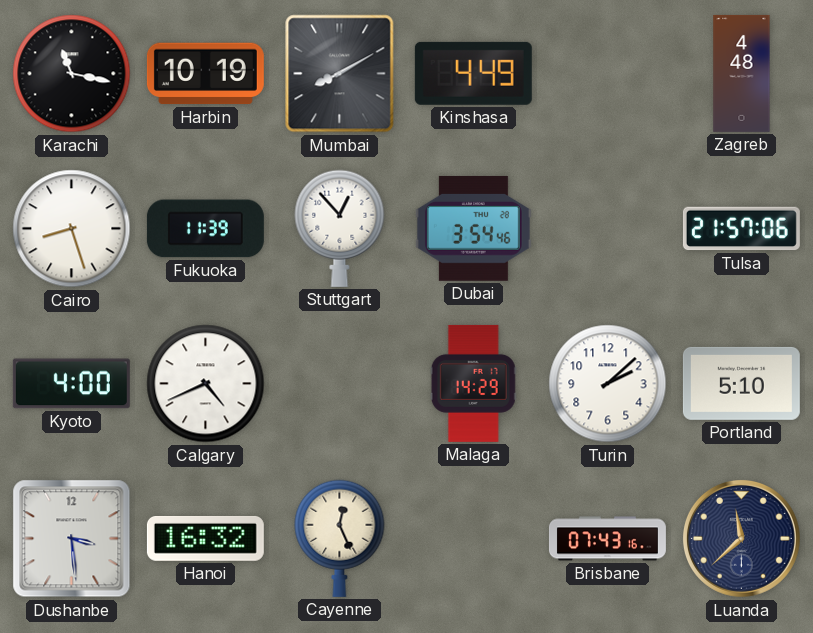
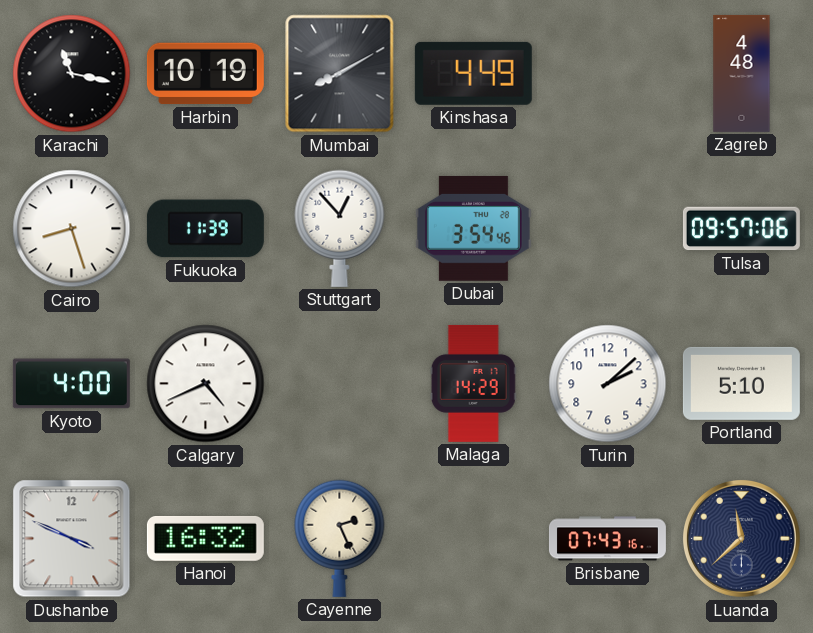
Tulsa: 21:57 -> 09:57 (741, 229)
Dushanbe: 3:29 -> 3:49 (72, 539)
Cayenne: 12:26 -> 2:26 (340, 538)
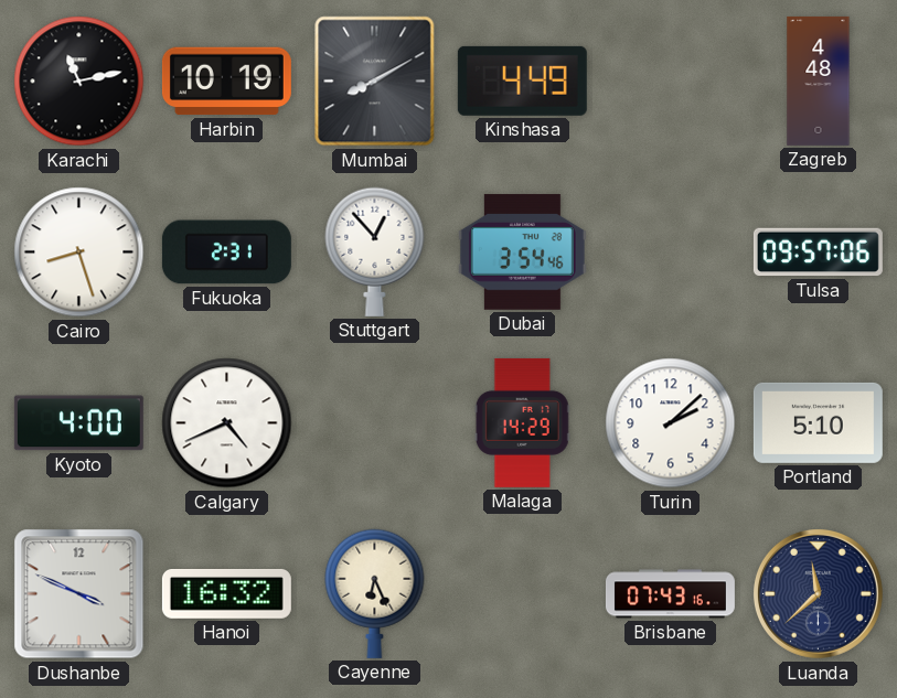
Karachi: 11:17 -> 11:13 (79, 82)
Fukuoka: 11:39 -> 2:31 (226, 253)
Cayenne: 2:26 -> 6:26 (375, 593)
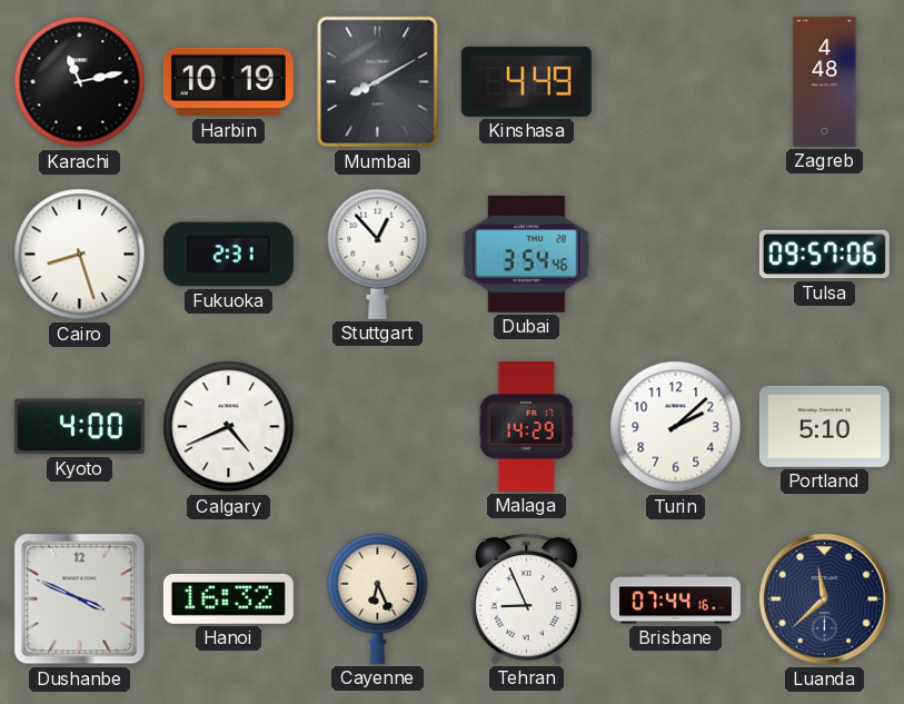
Tehran: none -> 8:56 (526, 599)
Brisbane: 07:43 -> 07:44 (675, 599)
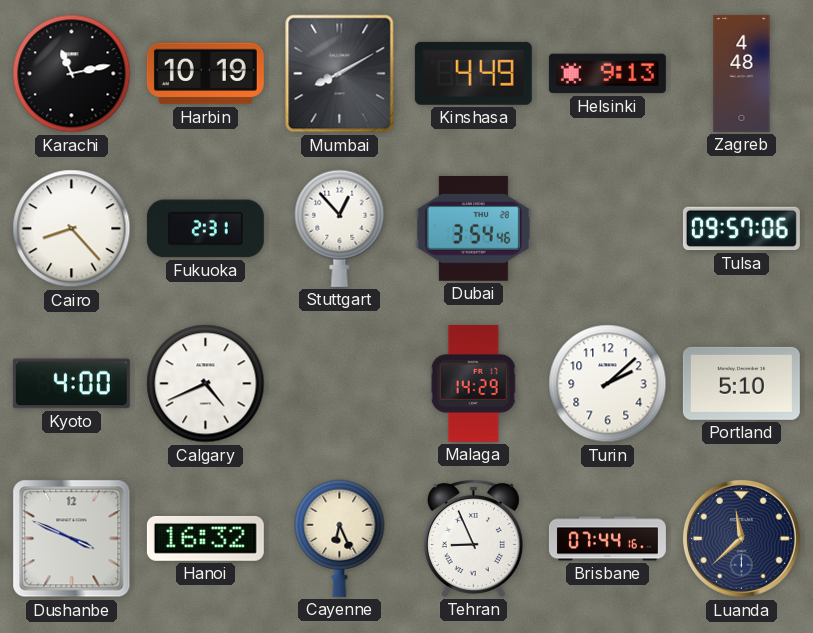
Helsinki: none -> 9:13 (607, 74)
Cairo: 8:27 -> 8:23 (72, 229)
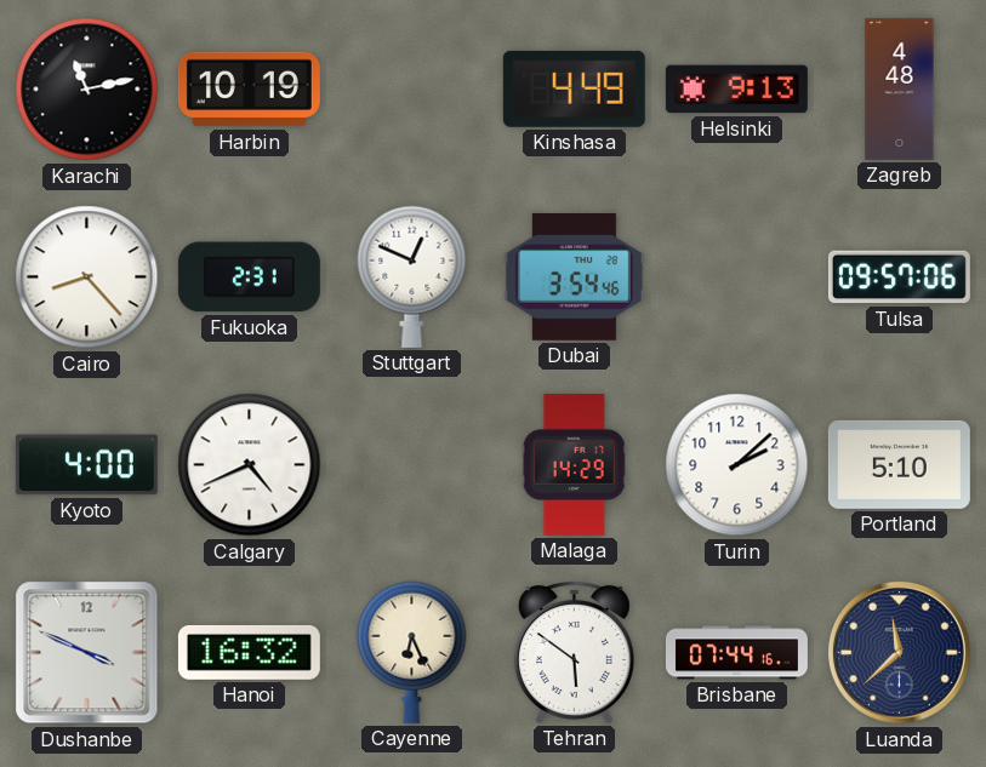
Mumbai: 8:10 -> none (340, 74)
Stuttgart: 12:53 -> 12:49 (412, 276)
Tehran: 8:56 -> 5:51 (574, 653)
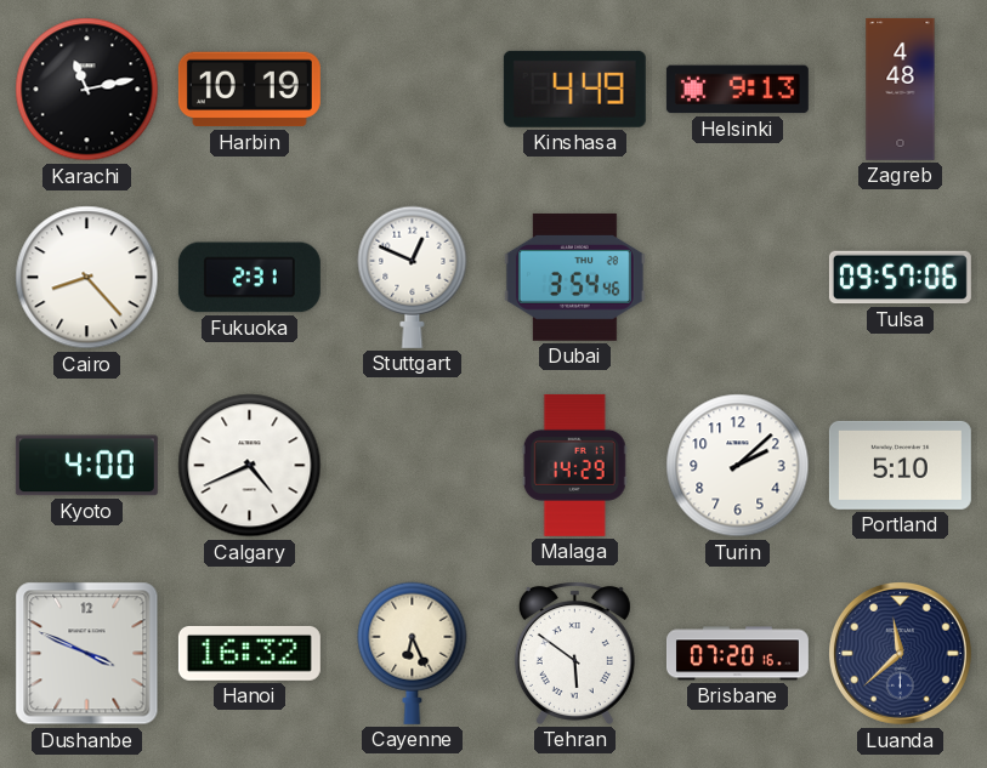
Brisbane: 07:44 -> 07:20 (737, 654)
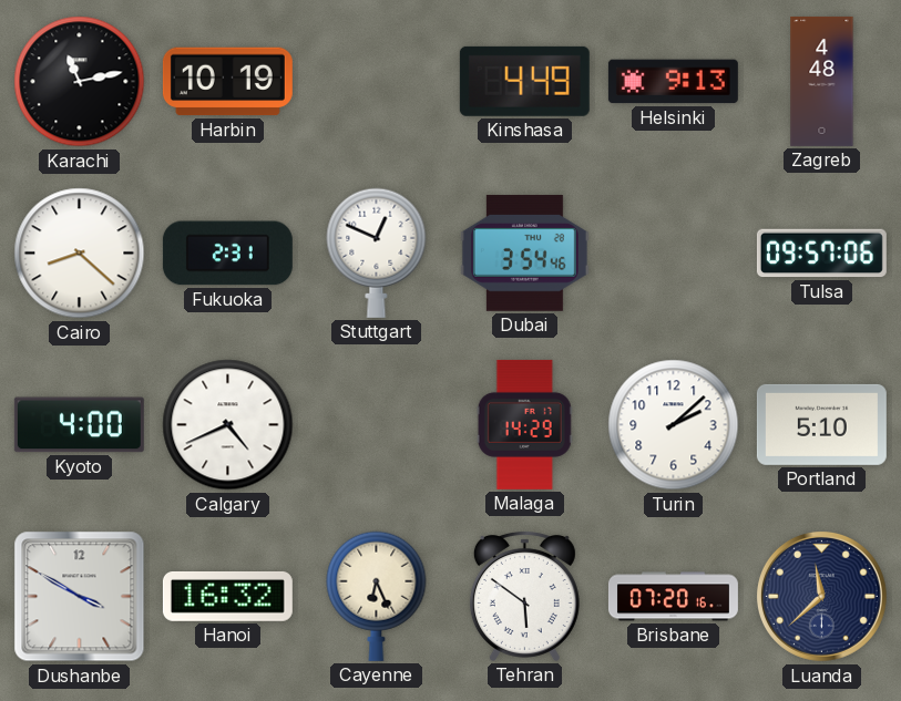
Cairo: 8:23 -> 8:22 (80, 254)
Dushanbe: 3:49 -> 3:50 (80, 597)
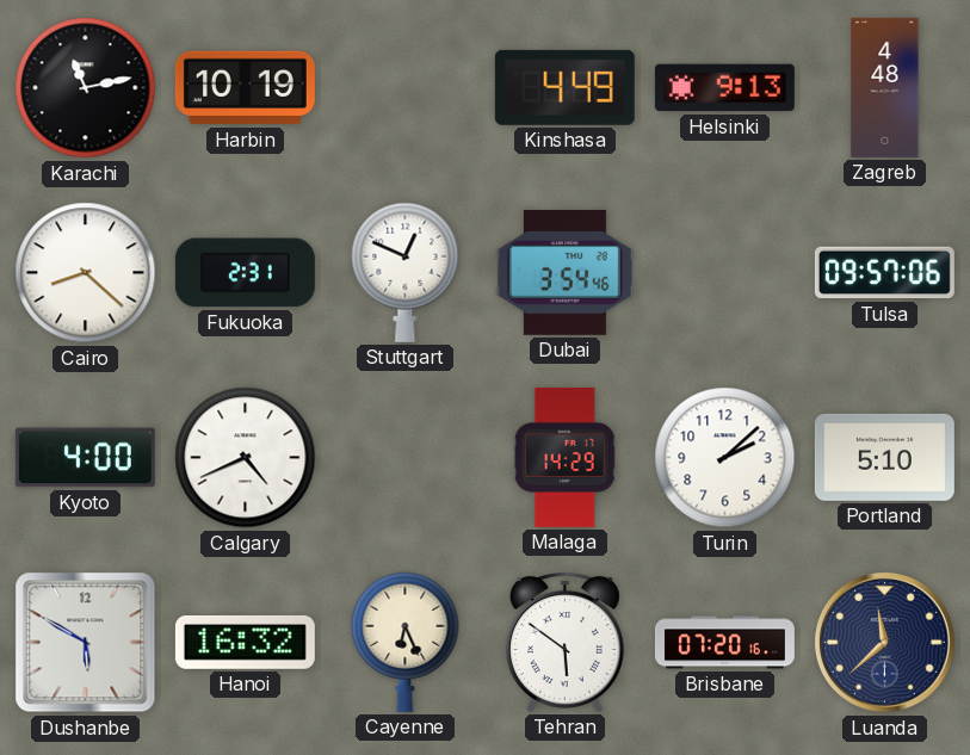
Dushanbe: 3:50 -> 5:50 (86, 643)
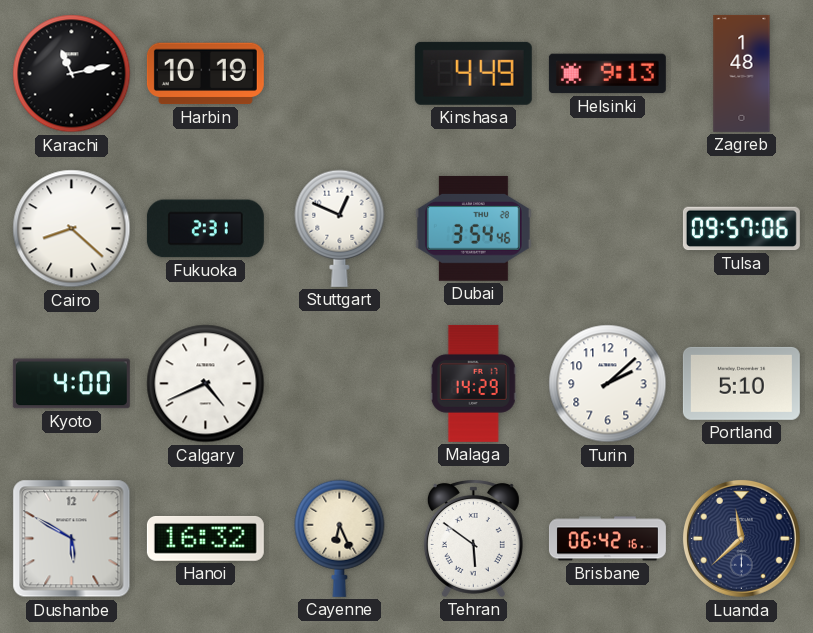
Zagreb: 4:48 -> 1:48 (742, 73)
Brisbane: 07:20 -> 06:42 (607, 539)
